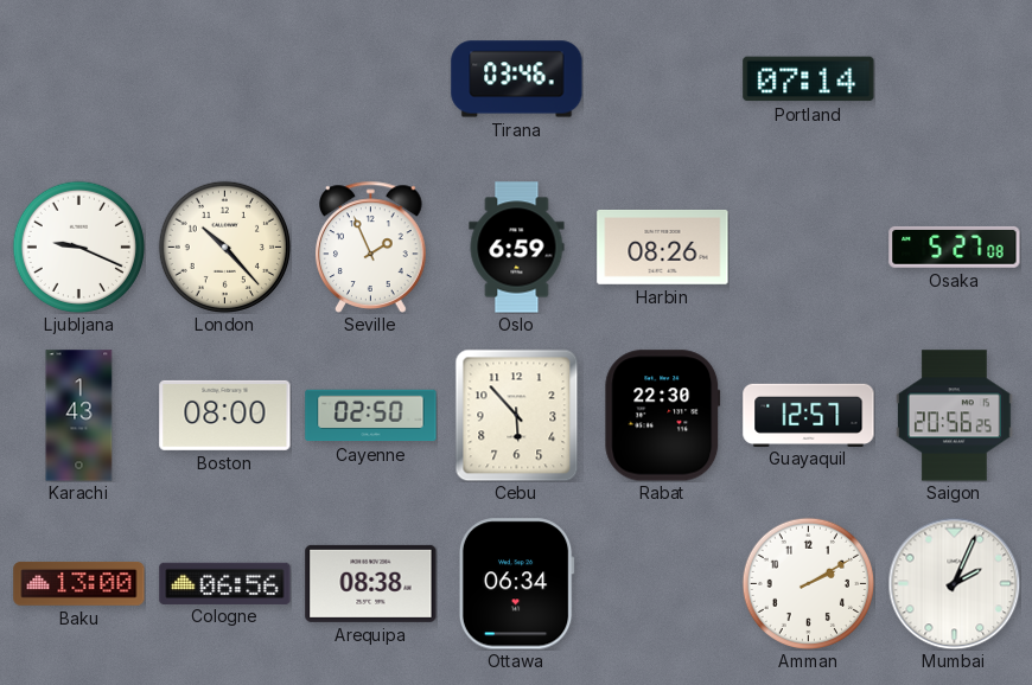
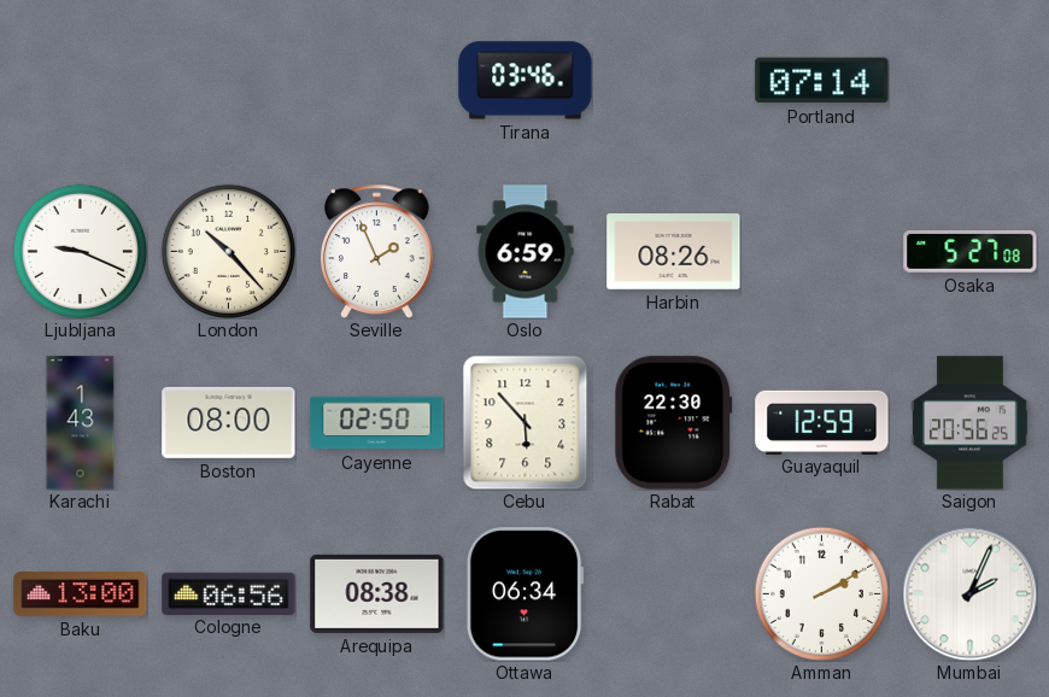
Guayaquil: 12:57 -> 12:59 (822, 422)
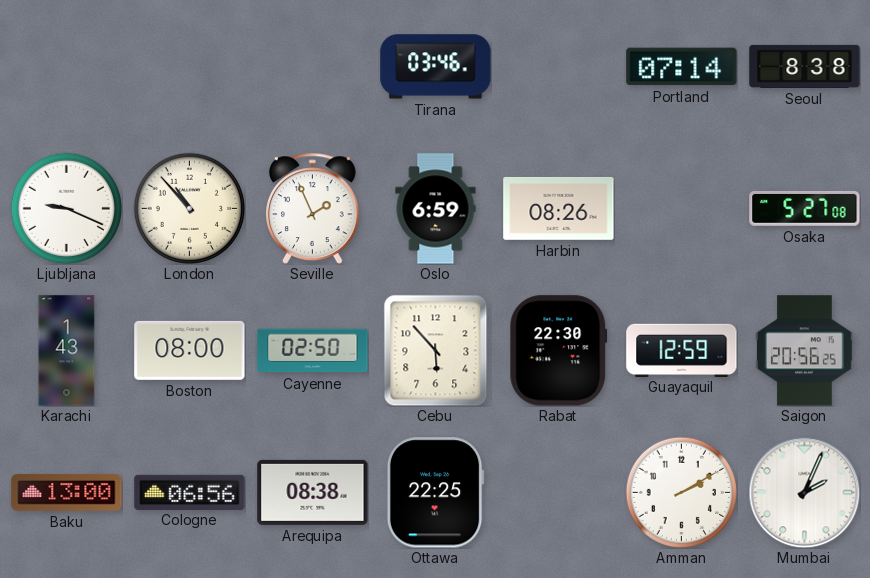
Seoul: none -> 8:38 (805, 66)
London: 10:23 -> 10:53 (189, 208)
Ottawa: 06:34 -> 22:25 (435, 493)
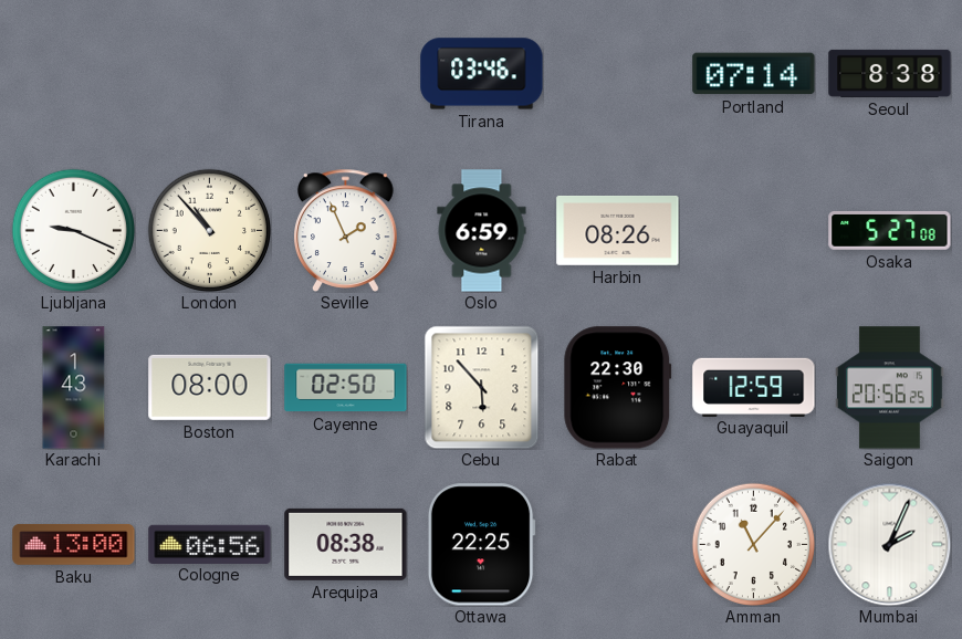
Amman: 2:10 -> 11:07 (753, 544)
